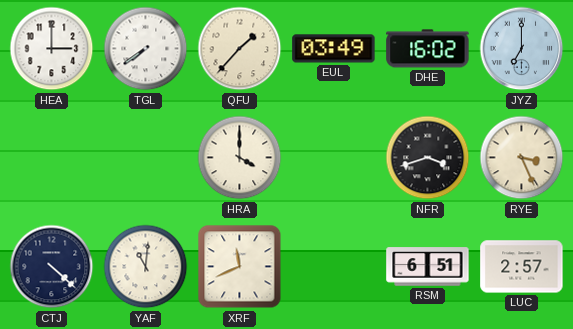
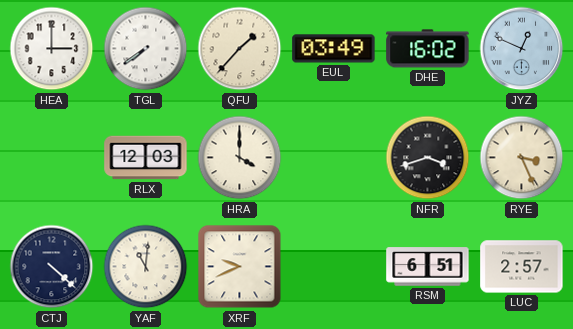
JYZ: 7:00 -> 12:49 (522, 49)
RLX: none -> 12:03 (146, 158)
XRF: 11:41 -> 9:41 (240, 267)
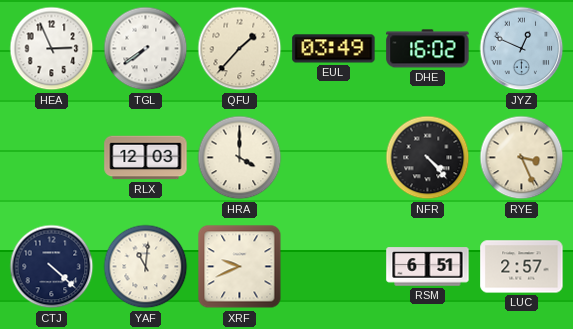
HEA: 3:00 -> 2:56 (52, 49)
NFR: 3:42 -> 4:23 (428, 158)
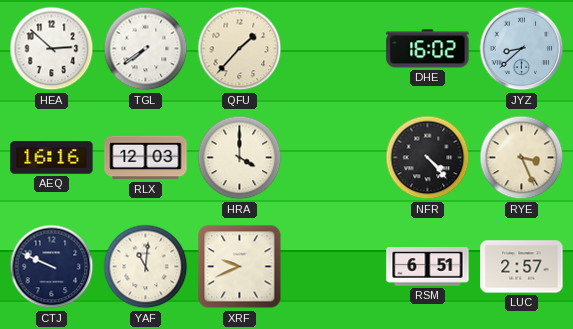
HEA: 2:56 -> 2:52 (52, 49)
EUL: 03:49 -> none (334, 49)
JYZ: 12:49 -> 8:38 (522, 49)
AEQ: none -> 16:16 (52, 158)
CTJ: 4:22 -> 9:49 (52, 267)
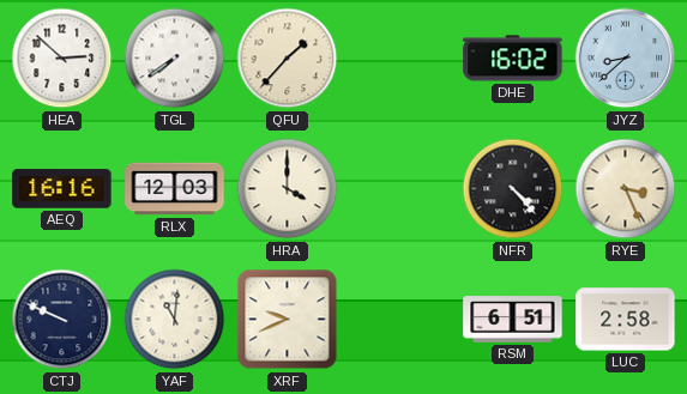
LUC: 2:57 -> 2:58 (626, 320)
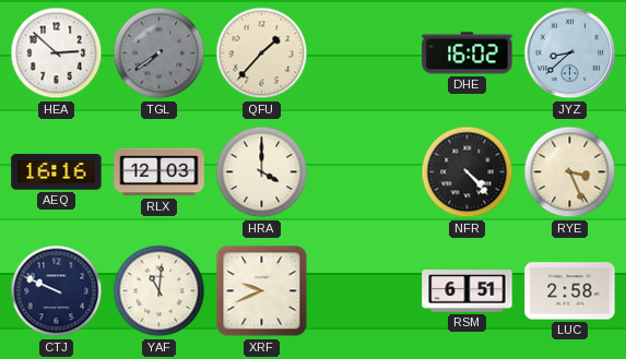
TGL dial: white -> grey (160, 53)
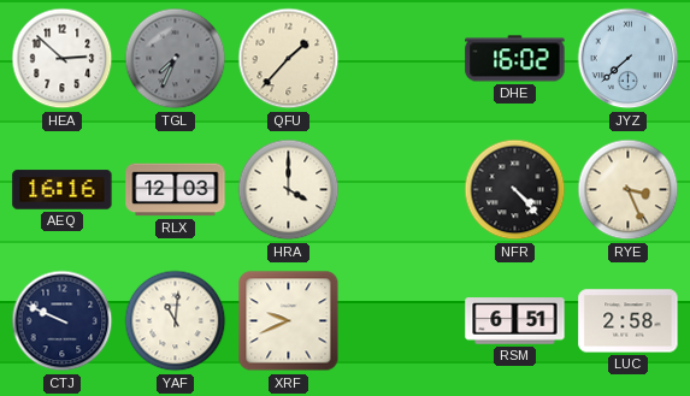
TGL: 7:39 -> 7:34 (176, 59)
JYZ: 8:38 -> 7:38 (629, 59)
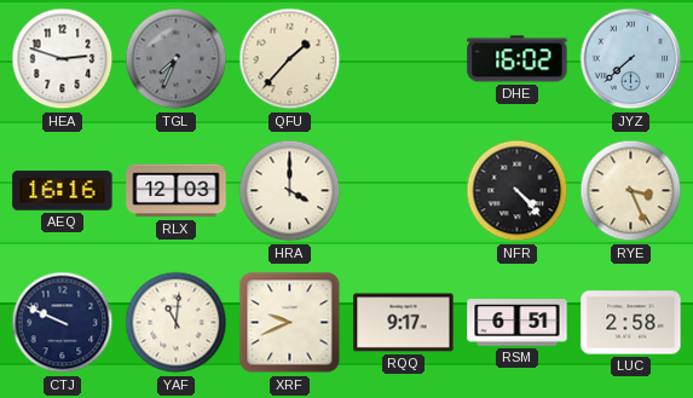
HEA: 2:52 -> 2:48 (63, 59)
RQQ: none -> 9:17 (404, 323)
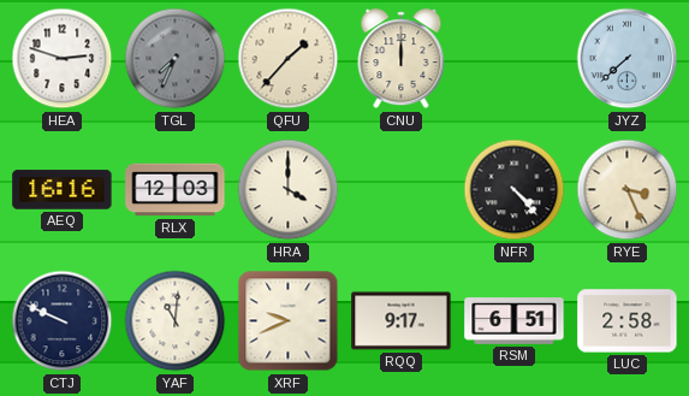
CNU: none -> 12:00 (402, 59)
DHE: 16:02 -> none (518, 59)
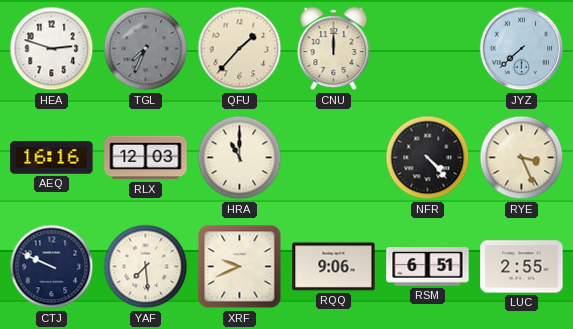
HRA: 4:00 -> 11:00 (240, 158)
YAF: 11:01 -> 7:29 (146, 267)
RQQ: 9:17 -> 9:06 (334, 267)
LUC: 2:58 -> 2:55 (522, 267)
